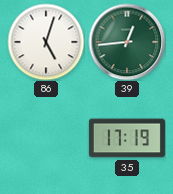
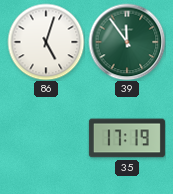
39: 12:44 -> 11:54 (127, 42)
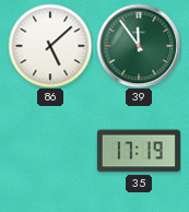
86: 5:03 -> 5:08 (50, 46)
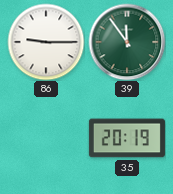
86: 5:08 -> 9:15 (46, 42)
35: 17:19 -> 20:19 (127, 138)
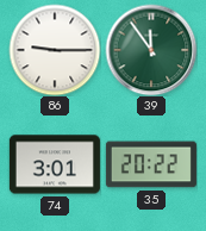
74: none -> 3:01 (55, 164)
35: 20:19 -> 20:22 (151, 164)
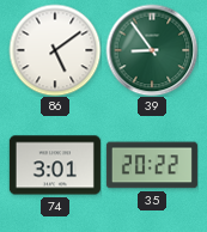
86: 9:15 -> 5:09 (55, 50)
39: 11:54 -> 8:54 (152, 50)
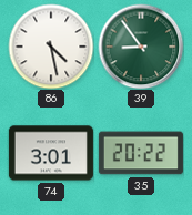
86: 5:09 -> 4:28 (51, 47)
